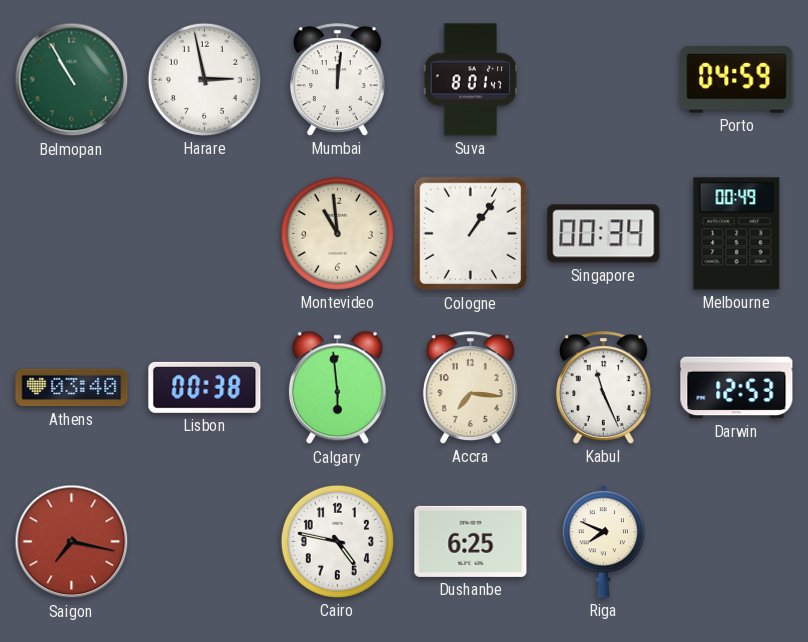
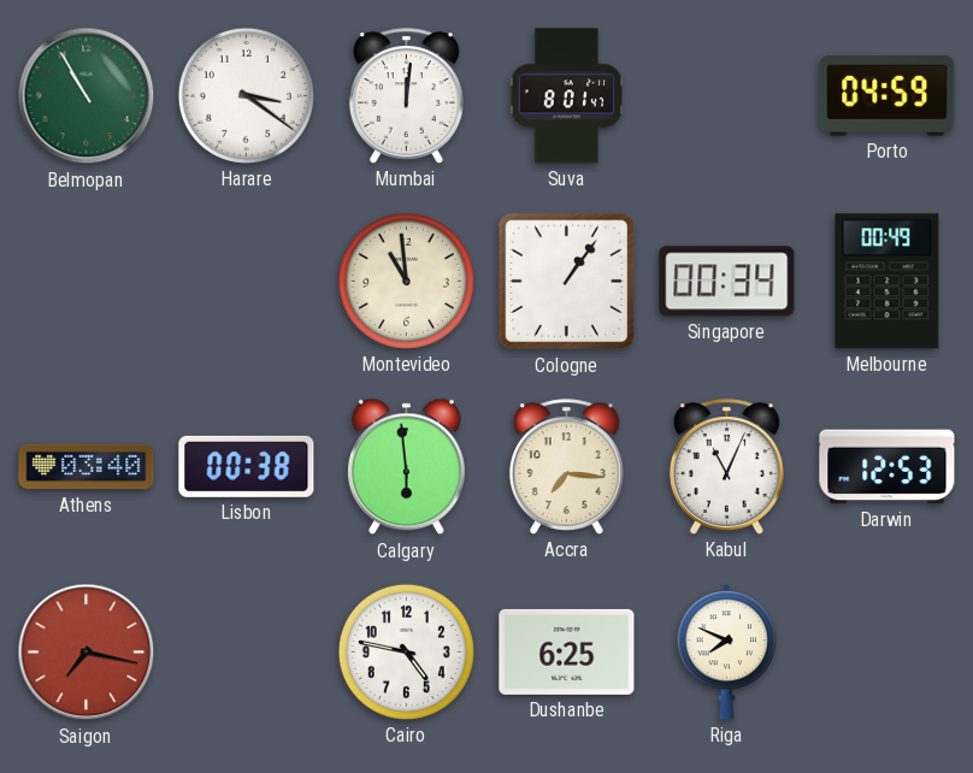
Harare: 2:58 -> 3:21 (246, 95)
Kabul: 11:26 -> 11:04 (726, 467)
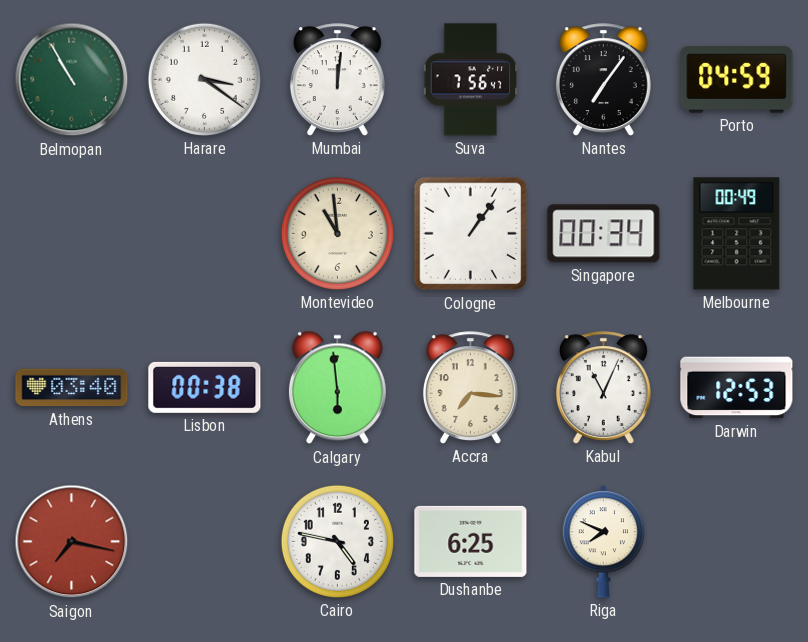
Suva: 8:01 -> 7:56 (471, 80)
Nantes: none -> 7:06 (603, 80)
